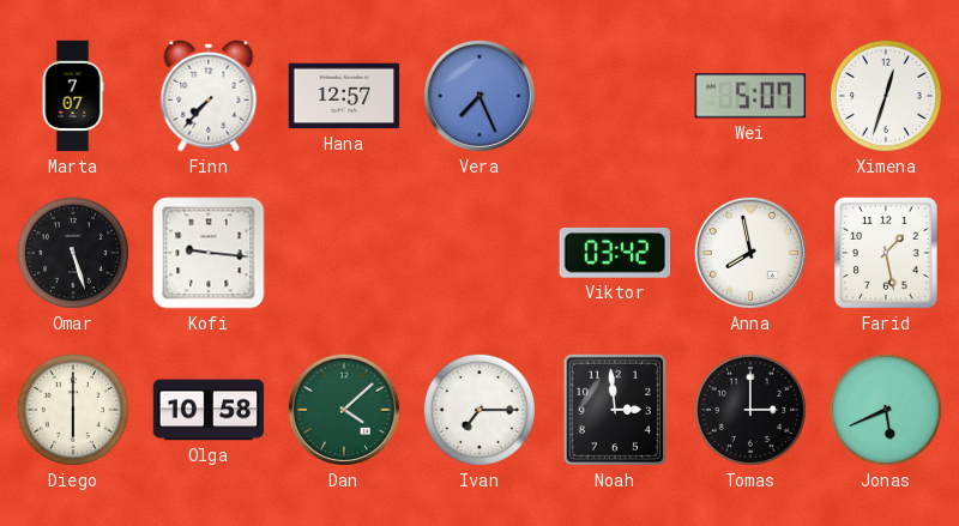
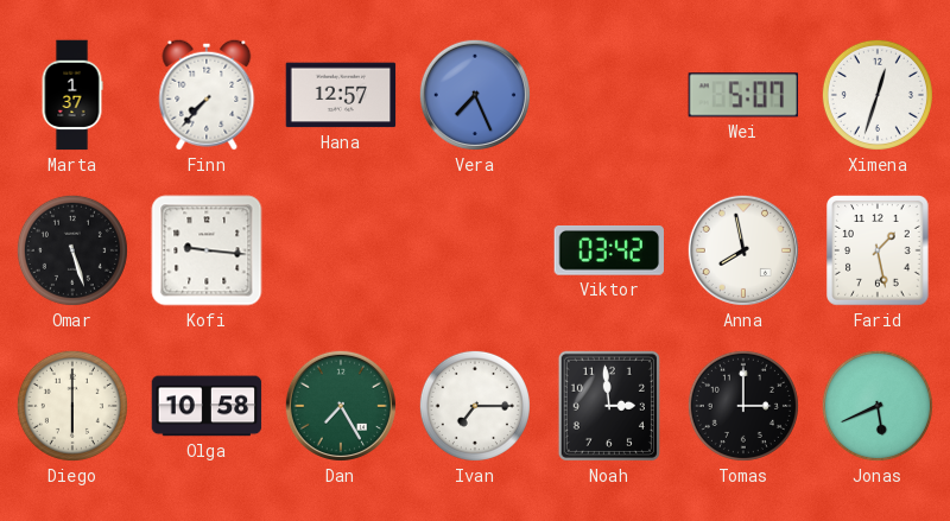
Marta: 7:07 -> 1:37 (72, 95)
Dan: 4:08 -> 7:25 (341, 406)
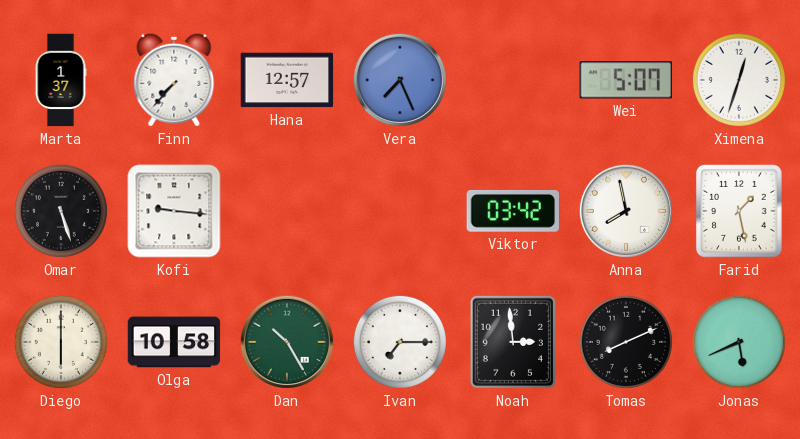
Dan: 7:25 -> 10:25 (287, 342)
Tomas: 3:00 -> 8:11 (626, 342)
